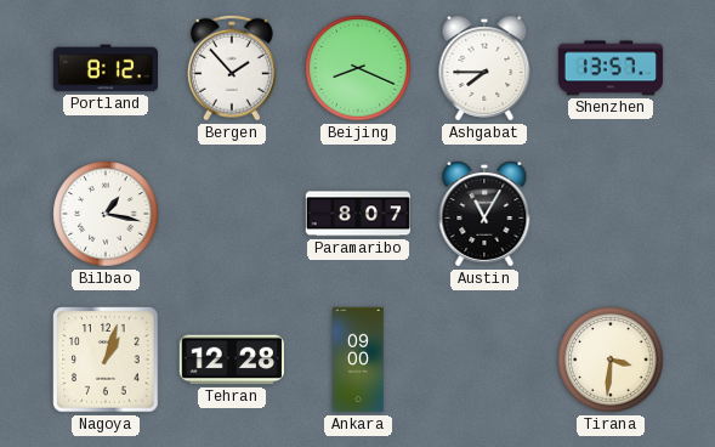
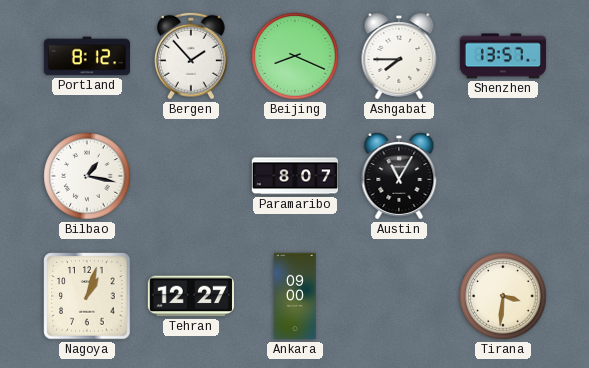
Tehran: 12:28 -> 12:27 (190, 296)
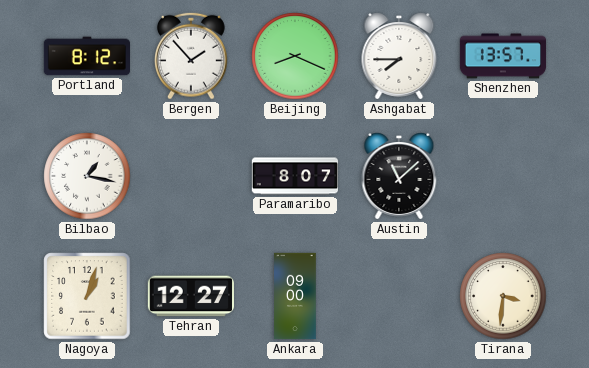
Austin: 11:05 -> 11:08 (399, 176)
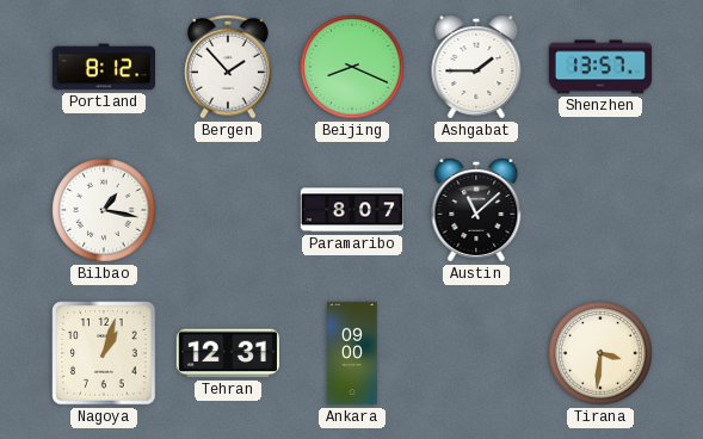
Ashgabat: 7:45 -> 1:45 (476, 67)
Tehran: 12:27 -> 12:31 (227, 353)
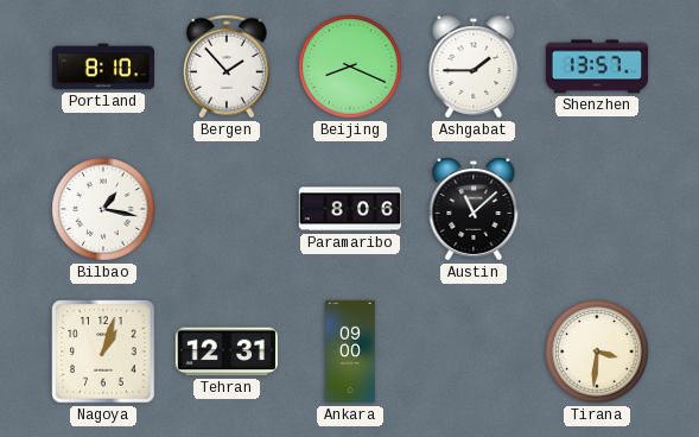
Portland: 8:12 -> 8:10 (102, 66)
Paramaribo: 8:07 -> 8:06 (350, 209)
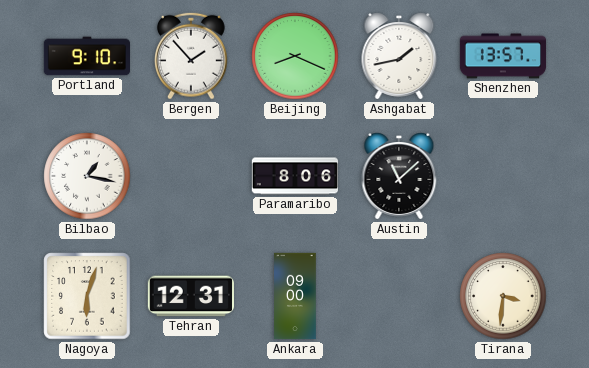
Portland: 8:10 -> 9:10 (86, 56)
Ashgabat: 1:45 -> 1:43 (399, 56)
Nagoya: 1:03 -> 6:03 (87, 296)
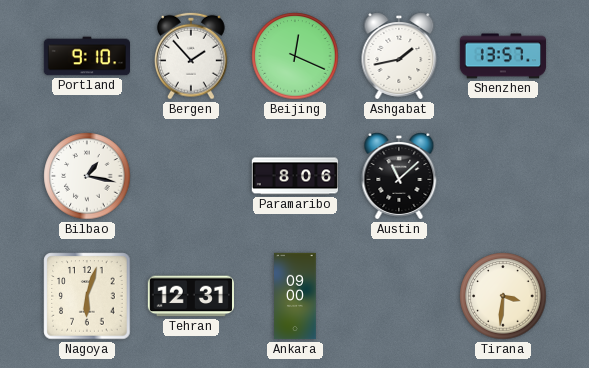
Beijing: 8:19 -> 12:19 (295, 56)
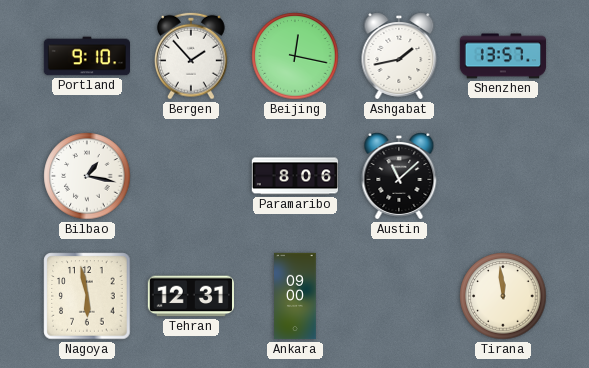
Beijing: 12:19 -> 12:17 (295, 56)
Nagoya: 6:03 -> 5:58 (87, 296)
Tirana: 3:31 -> 11:59 (503, 296)
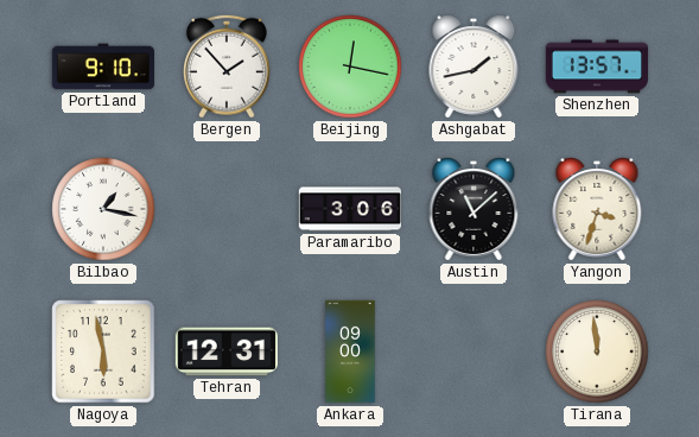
Paramaribo: 8:06 -> 3:06 (350, 209)
Yangon: none -> 3:33 (597, 209)
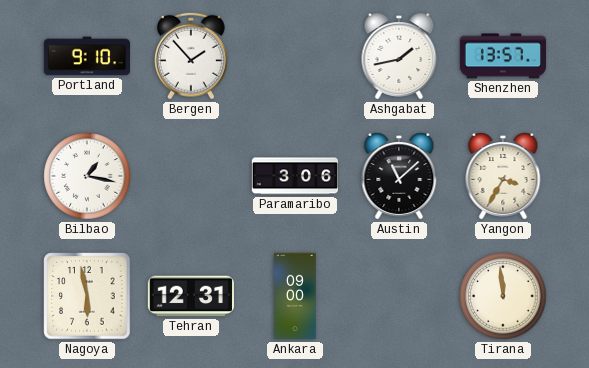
Beijing: 12:17 -> none (350, 66)
Yangon: 3:33 -> 3:35 (503, 176)
